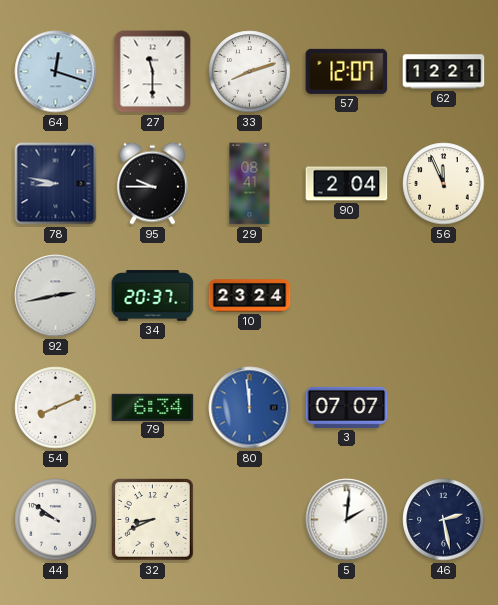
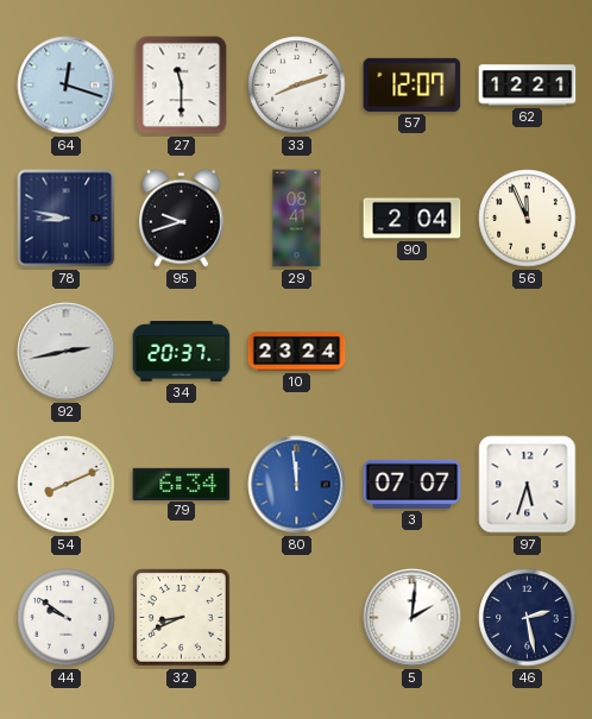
95: 9:45 -> 9:42 (182, 217)
97: none -> 5:33 (528, 485)
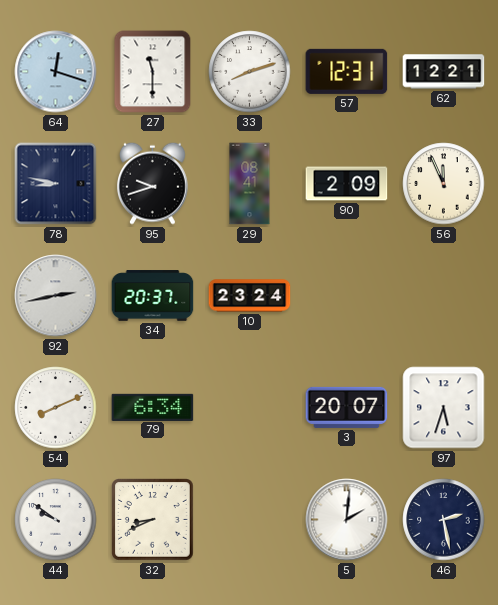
57: 12:07 -> 12:31 (347, 71)
90: 2:04 -> 2:09 (347, 184)
80: 11:59 -> none (297, 485)
3: 07:07 -> 20:07 (347, 407)
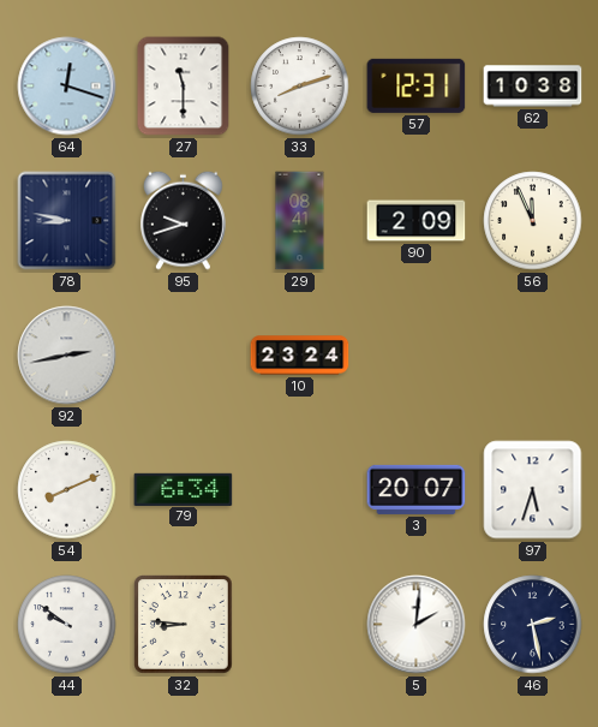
62: 12:21 -> 10:38 (533, 87)
34: 20:37 -> none (153, 296)
32: 8:41 -> 8:46 (184, 625)
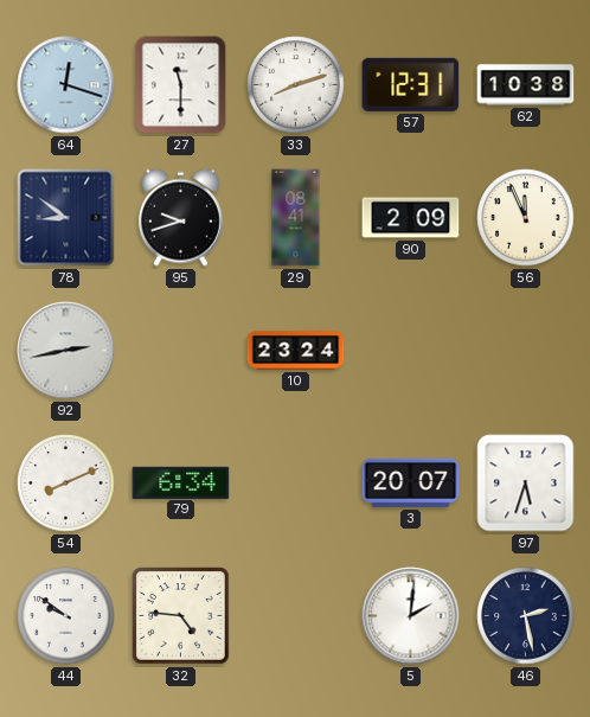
78: 8:47 -> 8:51 (66, 218)
32: 8:46 -> 4:46 (181, 616)
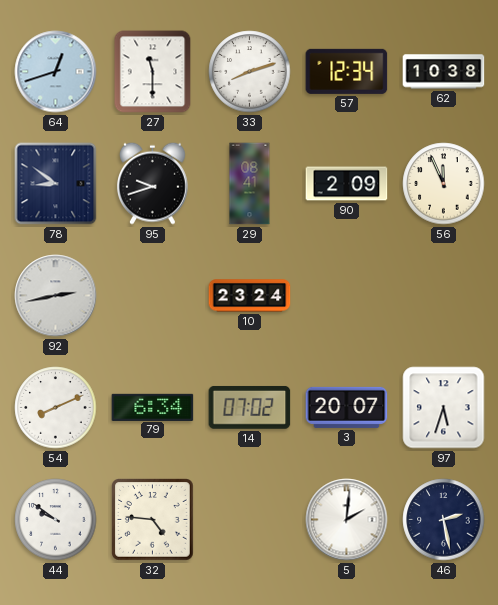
64: 12:18 -> 12:42 (56, 72)
57: 12:31 -> 12:34 (347, 71)
14: none -> 07:02 (250, 408)
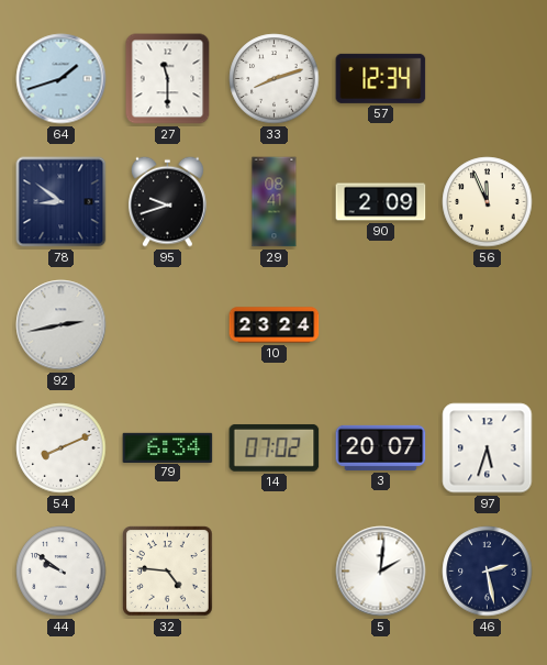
64: 12:42 -> 1:42 (62, 79)
62: 10:38 -> none (444, 72)
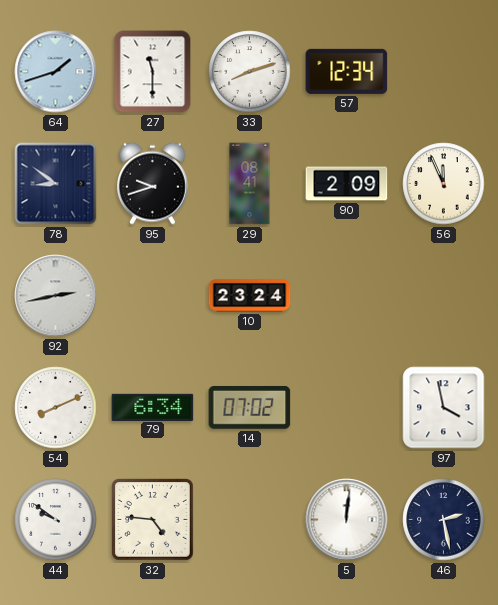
3: 20:07 -> none (381, 447)
97: 5:33 -> 3:58 (444, 408)
5: 2:01 -> 12:01 (347, 520)
